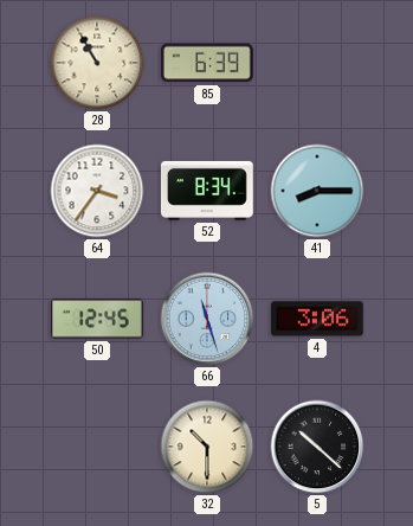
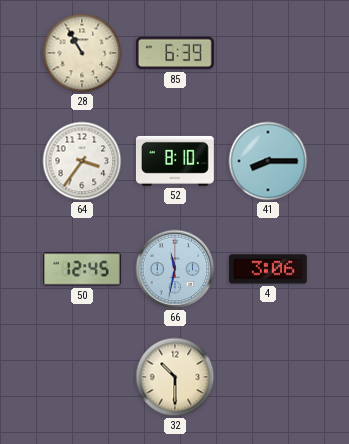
52: 8:34 -> 8:10 (175, 161)
66: 11:27 -> 11:32 (175, 269)
5: 10:22 -> none (317, 447)
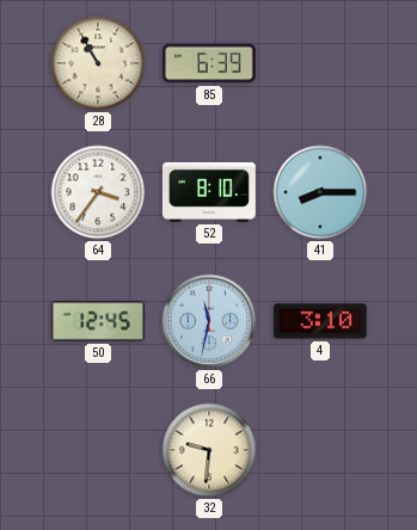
4: 3:06 -> 3:10 (320, 321)
32: 10:30 -> 9:31 (209, 450)
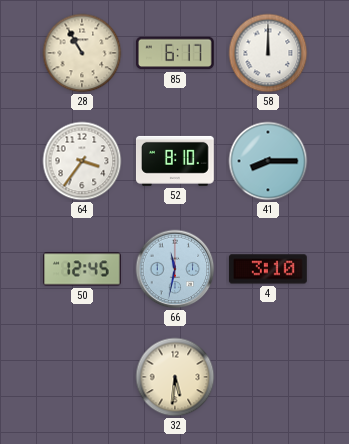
85: 6:39 -> 6:17 (175, 53)
58: none -> 12:00 (268, 53)
32: 9:31 -> 5:31 (175, 377)
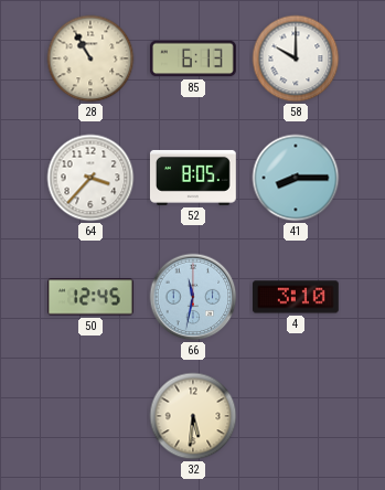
85: 6:17 -> 6:13 (193, 58)
58: 12:00 -> 10:00 (296, 58)
64: 3:36 -> 3:37 (90, 178)
52: 8:10 -> 8:05 (193, 178)
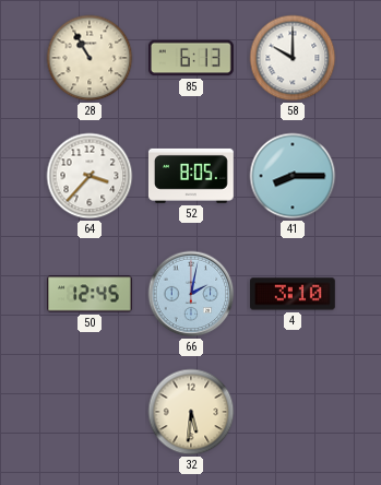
66: 11:32 -> 2:02 (191, 294)
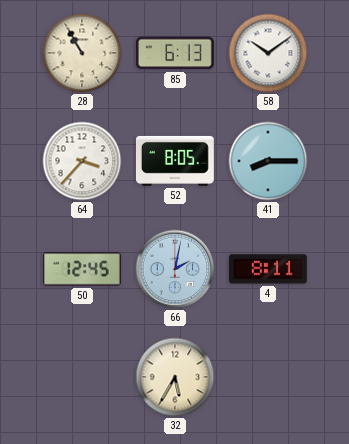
58: 10:00 -> 10:09 (268, 53)
4: 3:10 -> 8:11 (268, 269)
32: 5:31 -> 5:35 (175, 377)
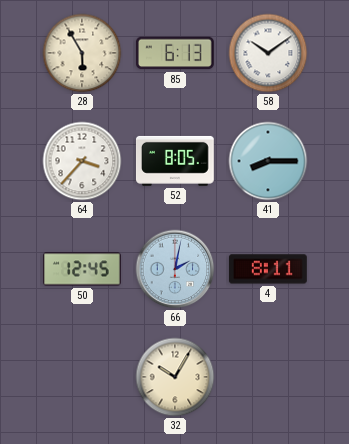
28: 10:55 -> 5:55 (82, 53)
32: 5:35 -> 10:05 (175, 377)
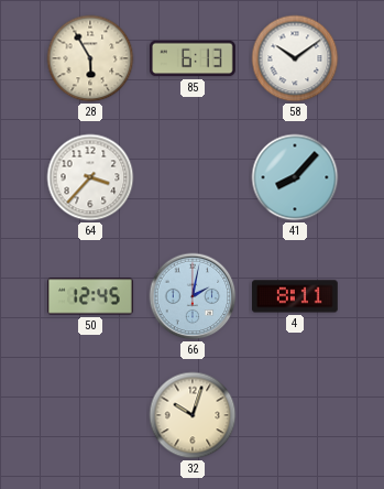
52: 8:05 -> none (175, 161)
41: 8:15 -> 8:07 (295, 177)
32: 10:05 -> 10:03 (193, 415)
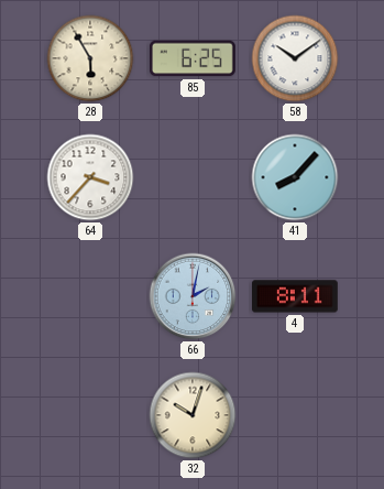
85: 6:13 -> 6:25 (193, 58)
50: 12:45 -> none (91, 296)
